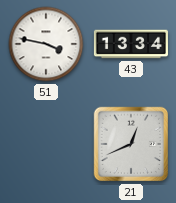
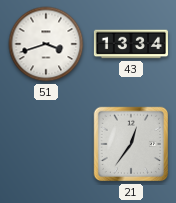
51: 3:47 -> 3:42 (46, 44)
21: 12:41 -> 12:36 (131, 144)
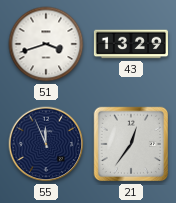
43: 13:34 -> 13:29 (131, 44)
55: none -> 11:56 (46, 144)
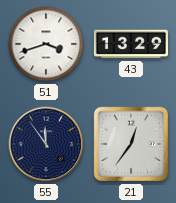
55: 11:56 -> 11:54 (46, 144)
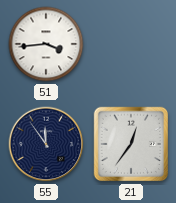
51: 3:42 -> 3:44 (46, 44)
43: 13:29 -> none (131, 44)
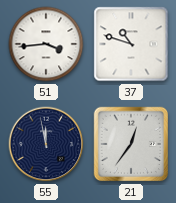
37: none -> 10:48 (131, 44)
55: 11:54 -> 11:58 (46, 144)
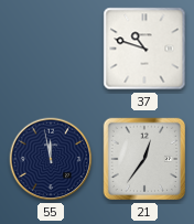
51: 3:44 -> none (46, 44)
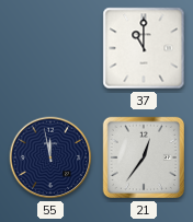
37: 10:48 -> 11:00 (144, 48)
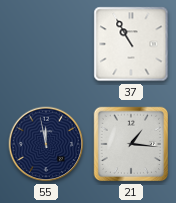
37: 11:00 -> 10:55 (131, 44)
21: 12:36 -> 1:16 (131, 144)
